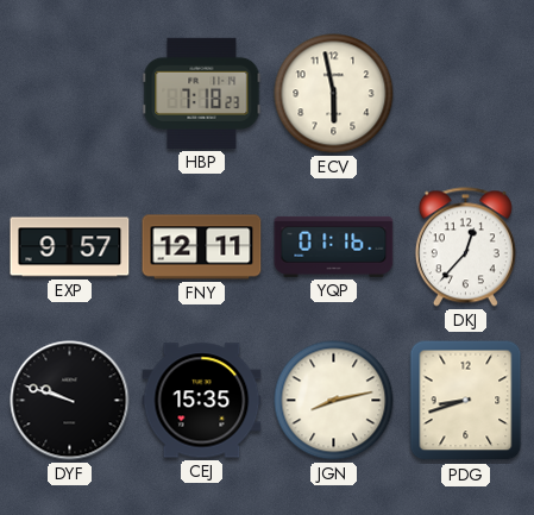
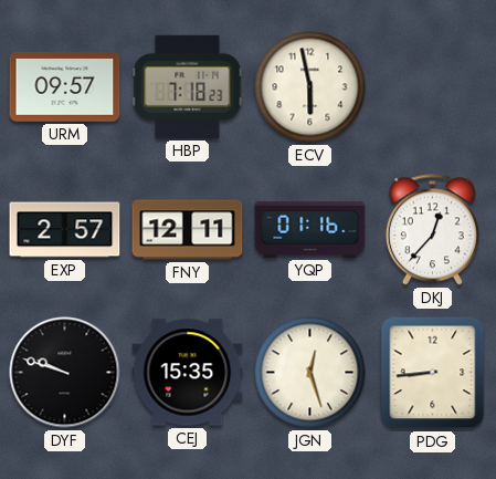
URM: none -> 09:57 (65, 87)
EXP: 9:57 -> 2:57 (65, 230)
JGN: 8:13 -> 12:27 (310, 373)
PDG: 8:42 -> 8:44 (433, 373)
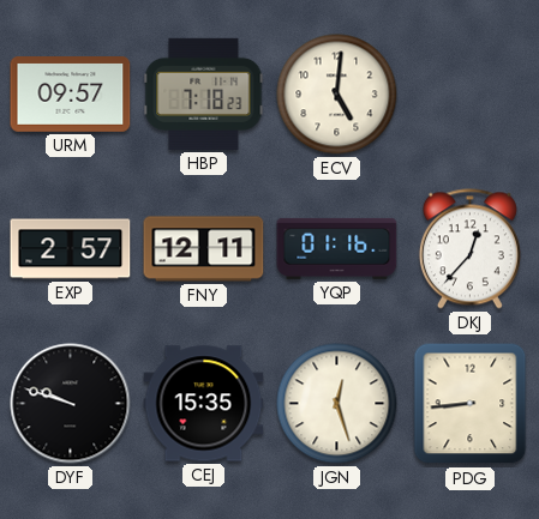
ECV: 5:58 -> 5:01 (337, 95)
